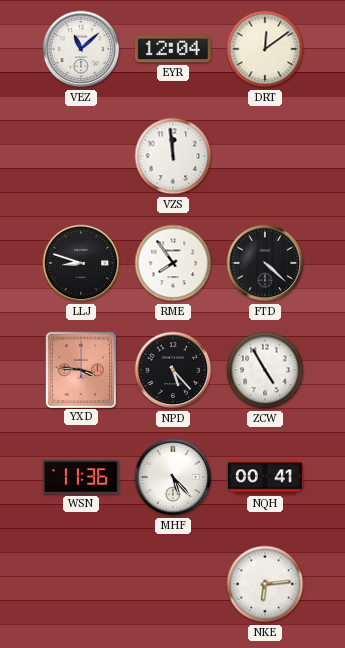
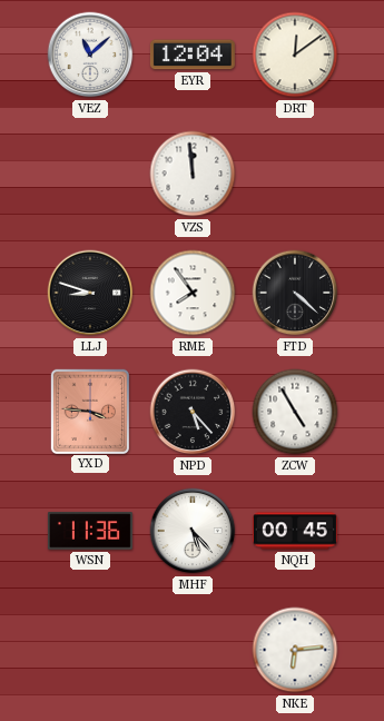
NQH: 00:41 -> 00:45 (295, 531)
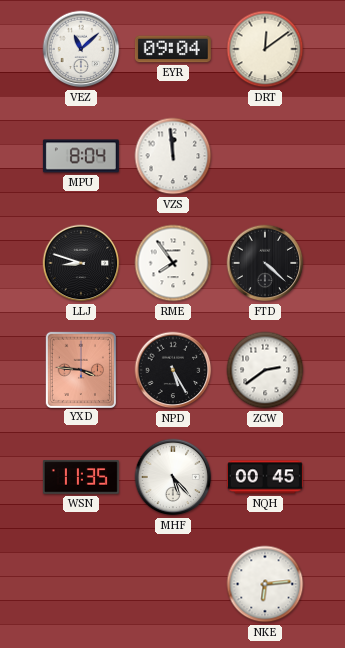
EYR: 12:04 -> 09:04 (173, 49)
MPU: none -> 8:04 (81, 156)
NPD: 5:23 -> 5:25 (173, 370)
ZCW: 4:55 -> 2:39 (265, 370)
WSN: 11:36 -> 11:35 (81, 477)
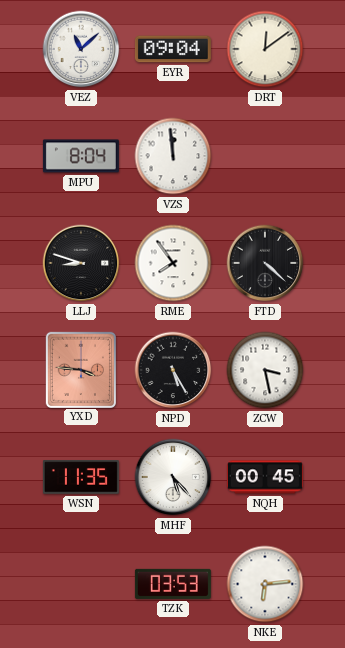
ZCW: 2:39 -> 3:28 (265, 370)
TZK: none -> 03:53 (173, 584)
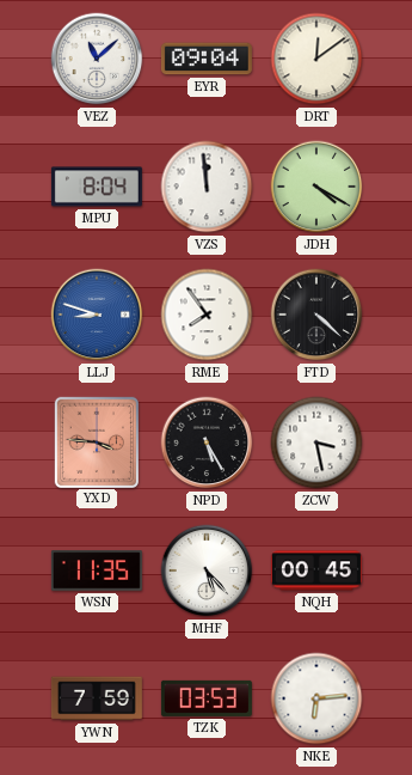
JDH: none -> 4:20 (316, 187)
LLJ dial: black -> blue (97, 315)
YWN: none -> 7:59 (97, 698)
